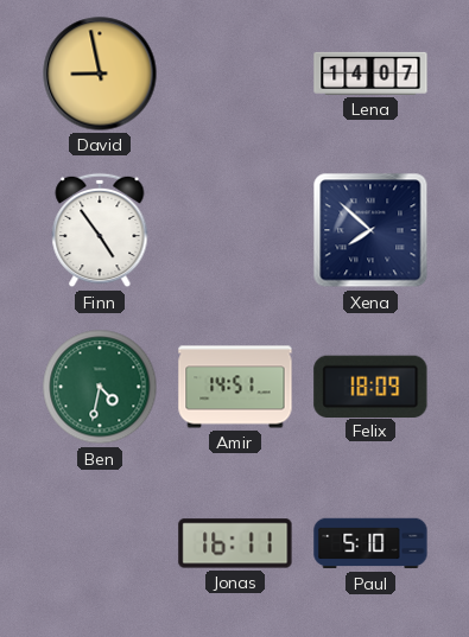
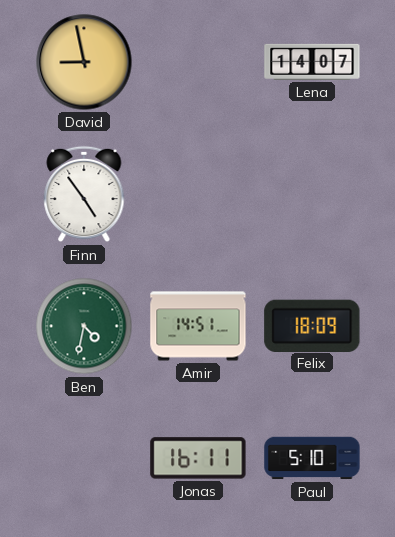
Xena: 7:52 -> none (370, 230)
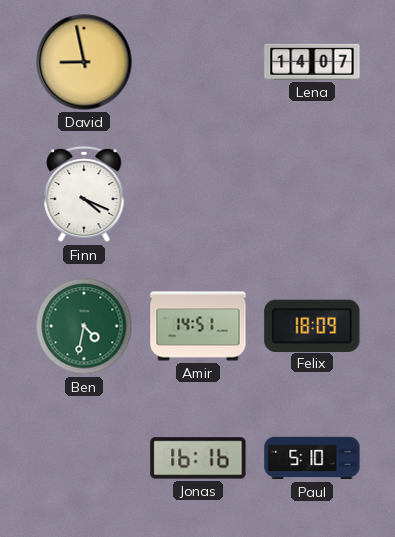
Finn: 4:54 -> 4:19 (84, 194)
Jonas: 16:11 -> 16:16 (198, 458)
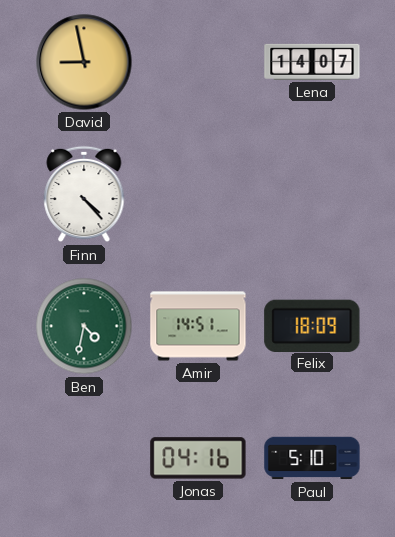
Finn: 4:19 -> 4:23 (84, 194)
Jonas: 16:16 -> 04:16 (198, 458)
